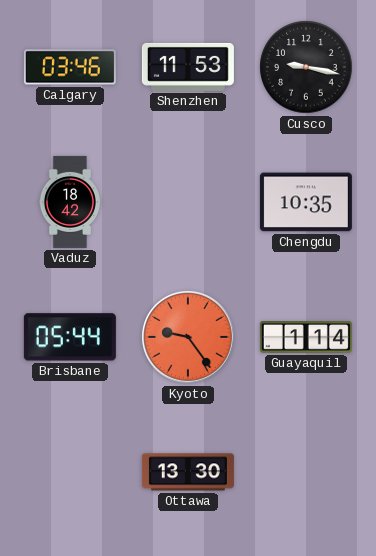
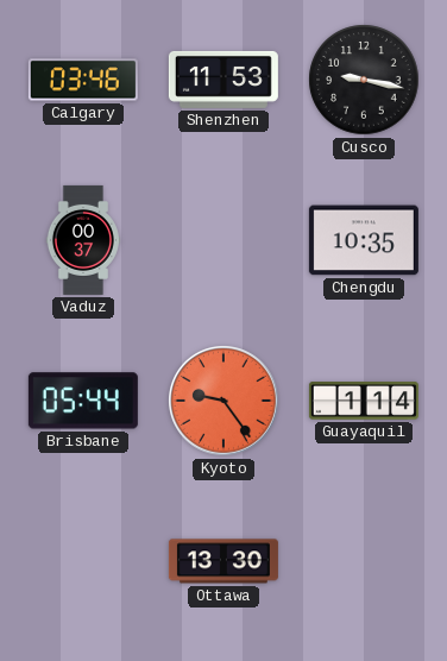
Vaduz: 18:42 -> 00:37 (83, 240)
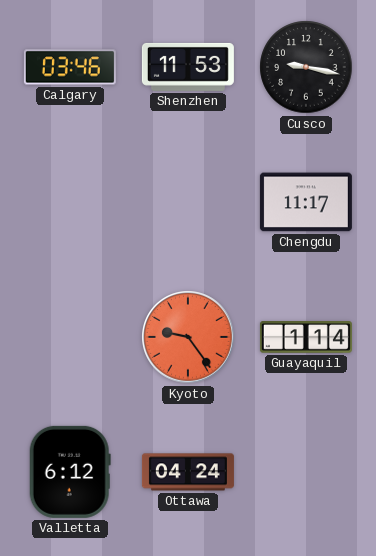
Vaduz: 00:37 -> none (83, 240)
Chengdu: 10:35 -> 11:17 (306, 202)
Brisbane: 05:44 -> none (83, 401)
Valletta: none -> 6:12 (70, 472)
Ottawa: 13:30 -> 04:24 (188, 472)
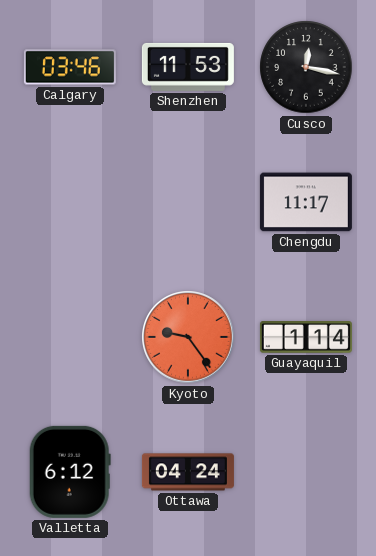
Cusco: 9:17 -> 12:17 (306, 67)
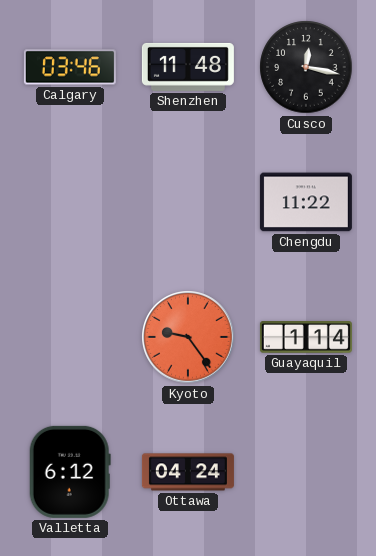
Shenzhen: 11:53 -> 11:48 (188, 67)
Chengdu: 11:17 -> 11:22 (306, 202)
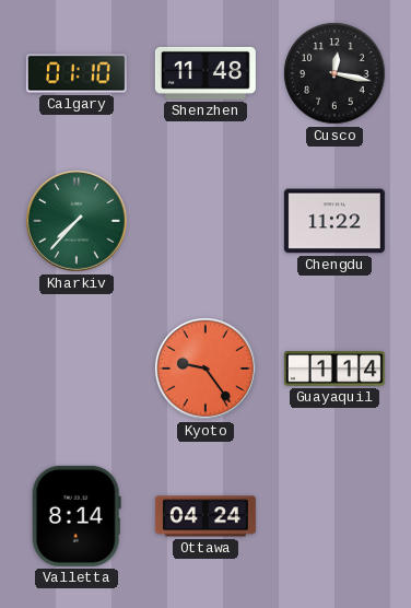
Calgary: 03:46 -> 01:10 (77, 73)
Kharkiv: none -> 7:37 (78, 222)
Valletta: 6:12 -> 8:14 (77, 516)
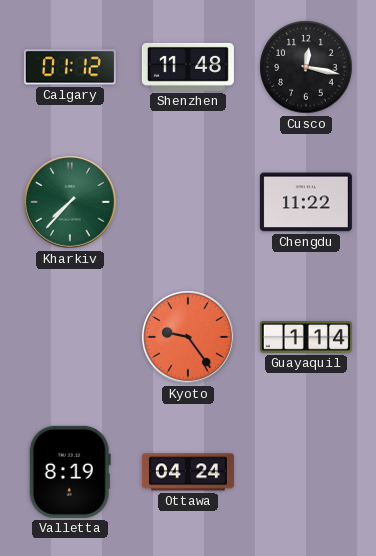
Calgary: 01:10 -> 01:12 (70, 67)
Valletta: 8:14 -> 8:19 (70, 472)
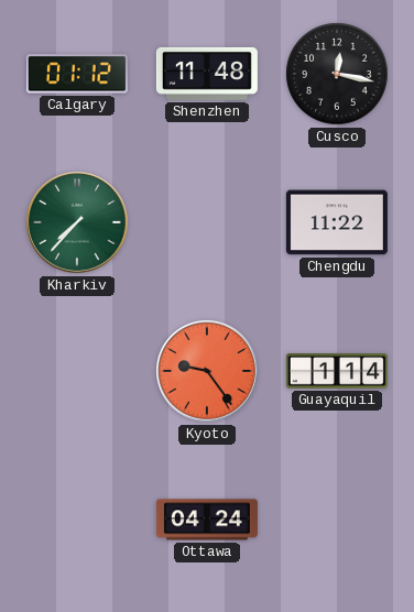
Valletta: 8:19 -> none (70, 472)
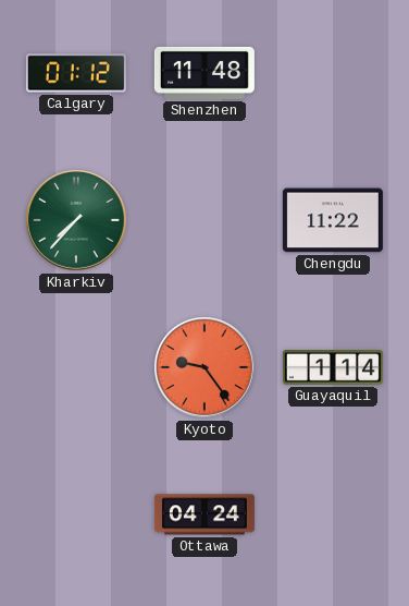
Cusco: 12:17 -> none (337, 74)
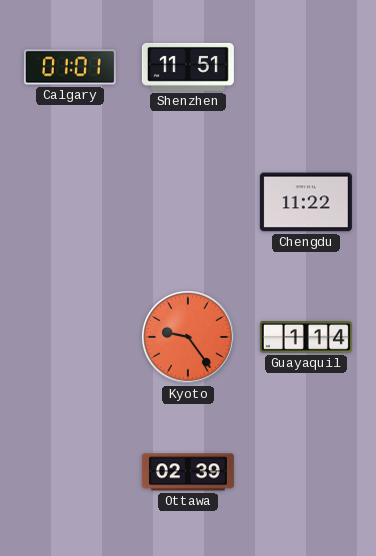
Calgary: 01:12 -> 01:01 (70, 67)
Shenzhen: 11:48 -> 11:51 (188, 67)
Kharkiv: 7:37 -> none (77, 221)
Ottawa: 04:24 -> 02:39 (188, 472)
